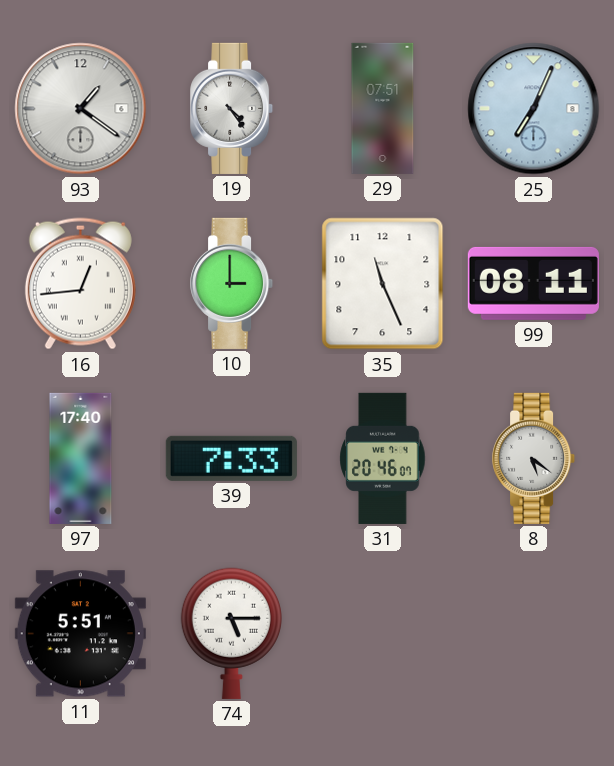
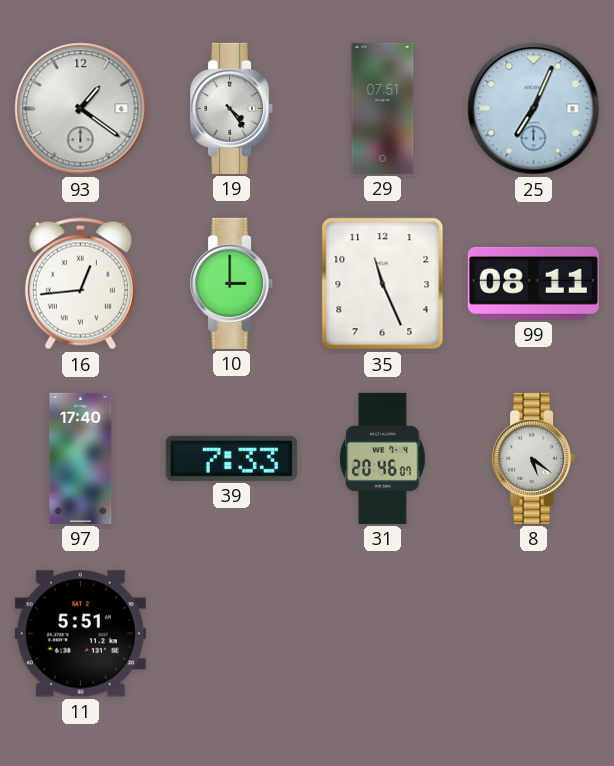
74: 5:15 -> none (231, 633)
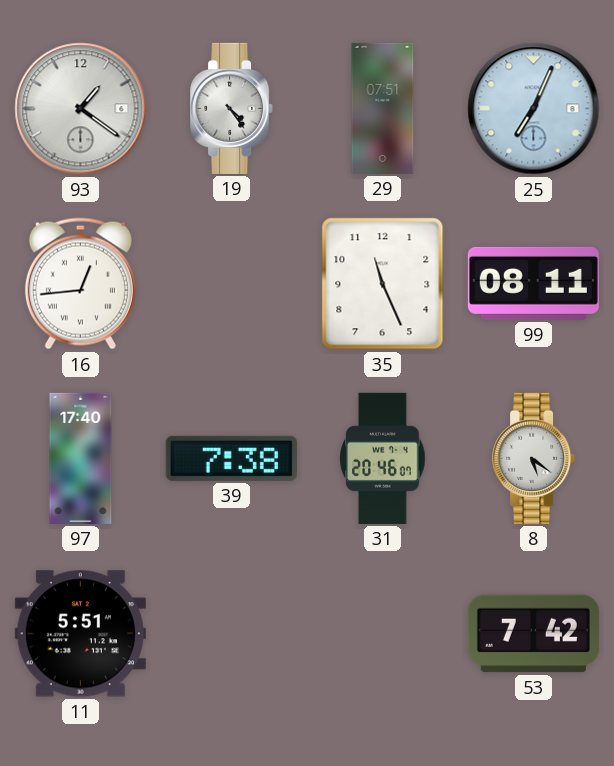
10: 3:00 -> none (232, 283)
39: 7:33 -> 7:38 (231, 458)
53: none -> 7:42 (533, 634)
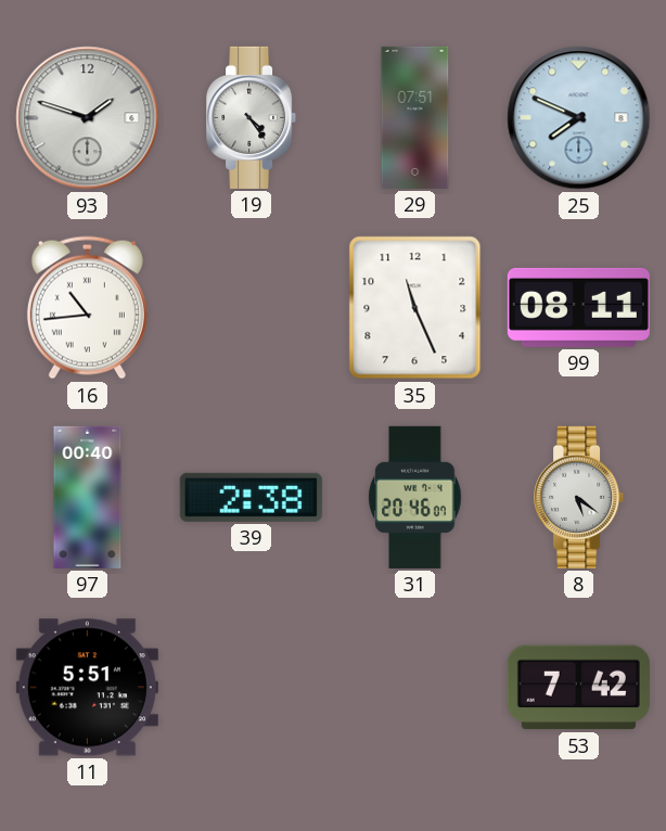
93: 1:21 -> 1:48 (88, 118)
25: 7:04 -> 7:49 (579, 118)
16: 12:44 -> 10:44 (87, 308)
97: 17:40 -> 00:40 (88, 497)
39: 7:38 -> 2:38 (251, 497)
